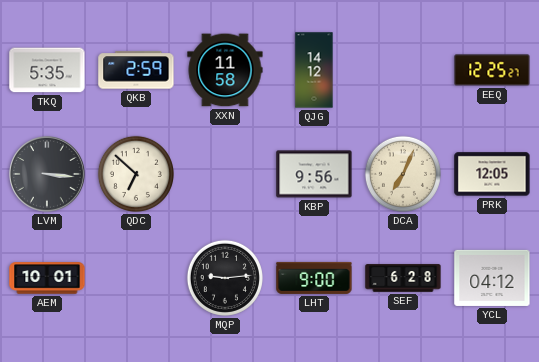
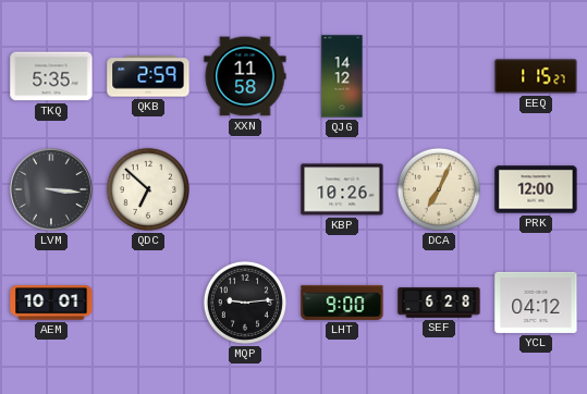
EEQ: 12:25 -> 1:15 (536, 76)
KBP: 9:56 -> 10:26 (342, 189)
PRK: 12:05 -> 12:00 (536, 189)
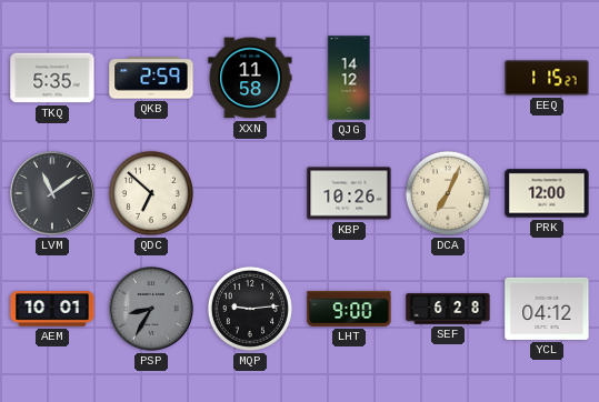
LVM: 3:16 -> 11:09 (52, 193)
PSP: none -> 8:35 (151, 309)
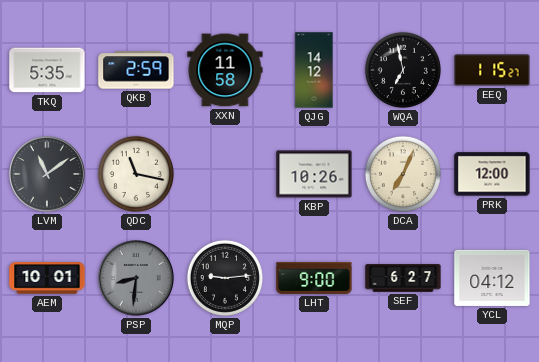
WQA: none -> 6:58 (403, 70)
QDC: 6:52 -> 11:17 (136, 174)
PSP: 8:35 -> 8:31 (136, 278)
SEF: 6:28 -> 6:27 (403, 278)
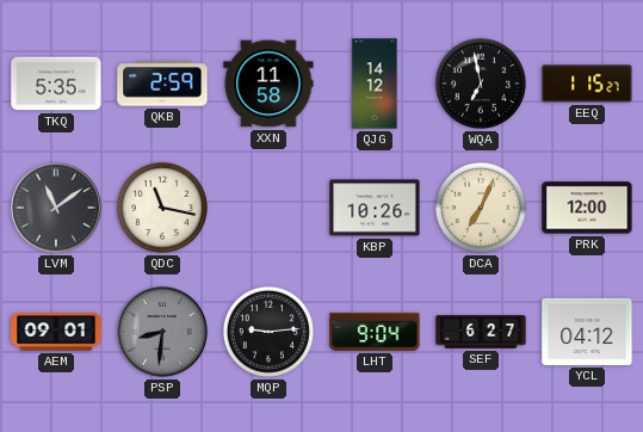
AEM: 10:01 -> 09:01 (56, 332)
LHT: 9:00 -> 9:04 (375, 332)
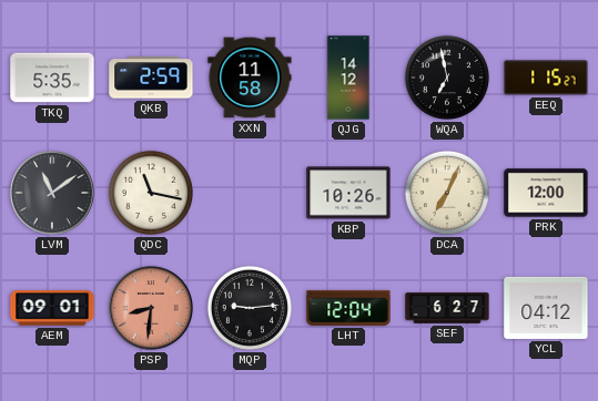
PSP dial: grey -> salmon (151, 308)
LHT: 9:04 -> 12:04 (348, 308)
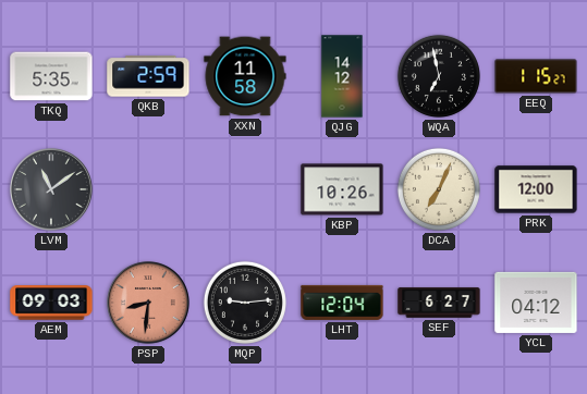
QDC: 11:17 -> none (151, 193)
AEM: 09:01 -> 09:03 (51, 303)
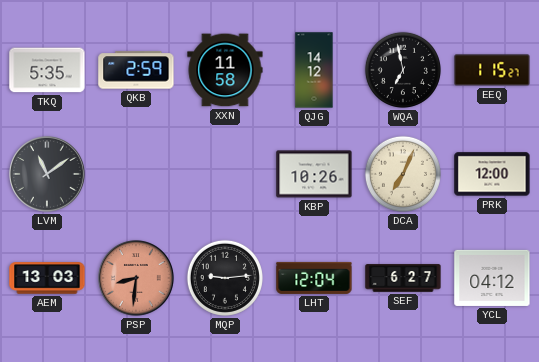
AEM: 09:03 -> 13:03 (47, 278)
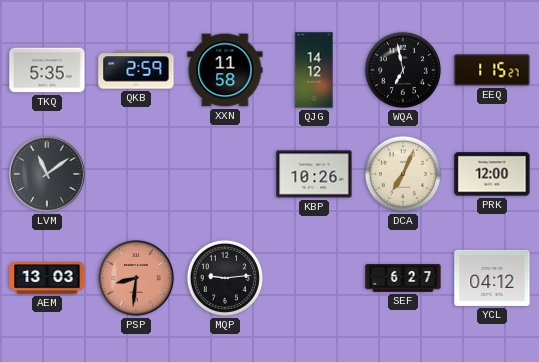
LHT: 12:04 -> none (314, 278)
